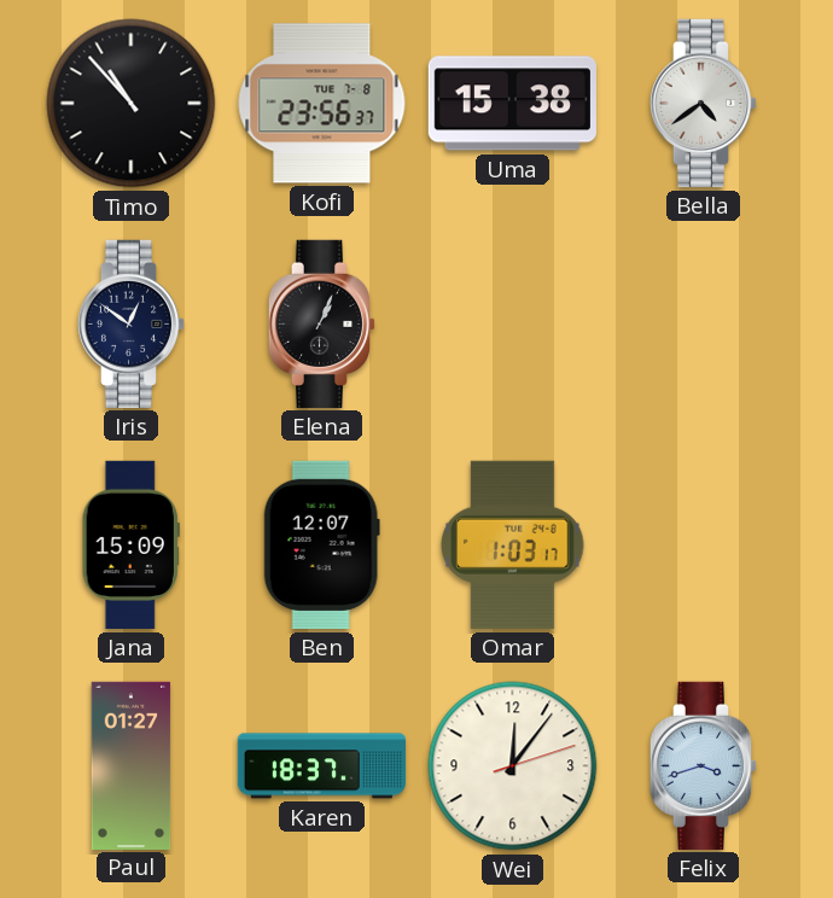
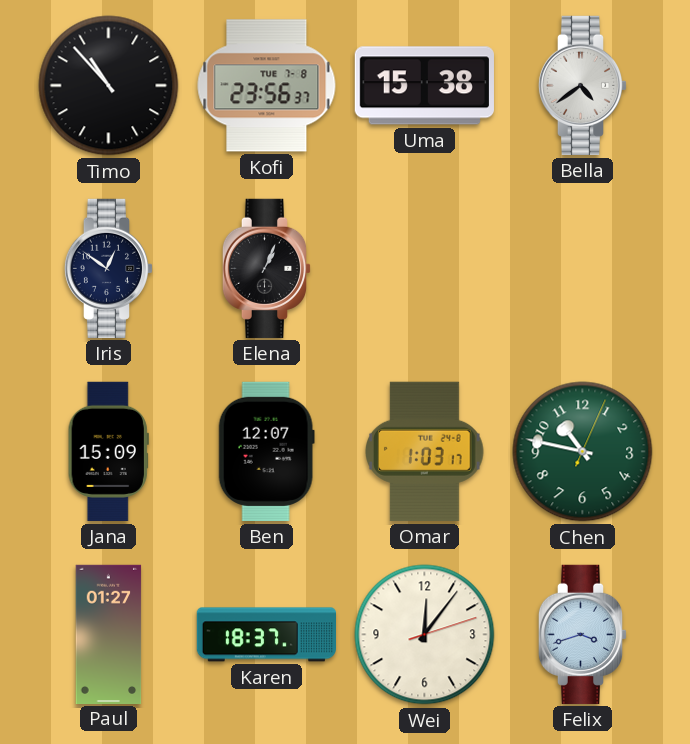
Chen: none -> 10:47 (583, 452)
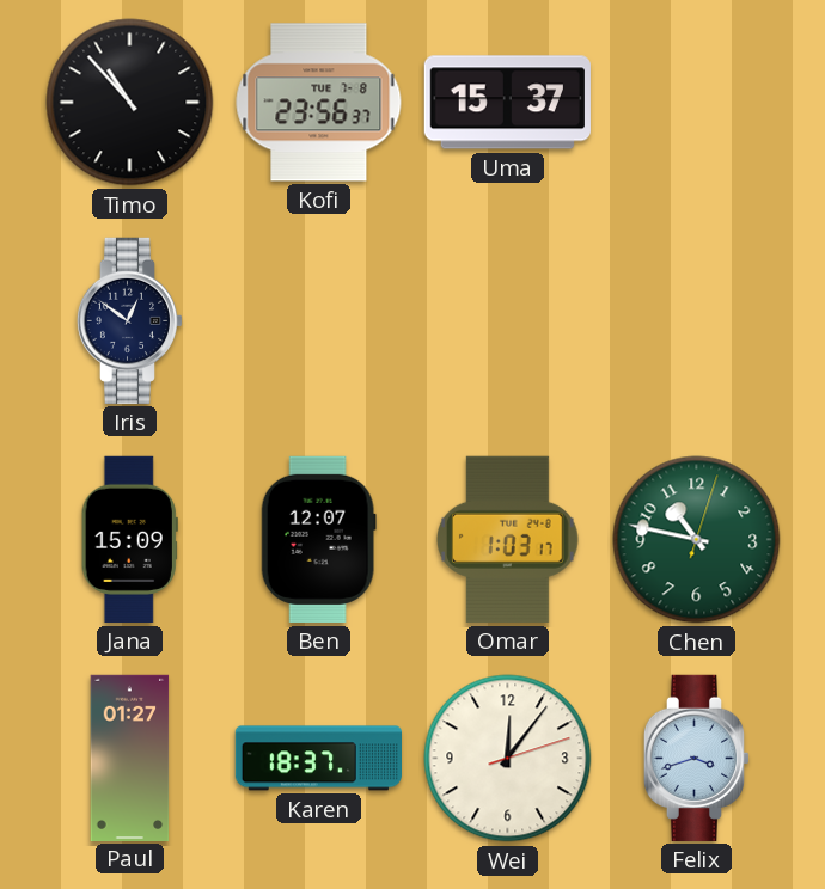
Uma: 15:38 -> 15:37 (507, 103)
Bella: 4:39 -> none (583, 85)
Elena: 1:04 -> none (267, 268)
Chen: 10:47:04 -> 10:47:03 (697, 540)
